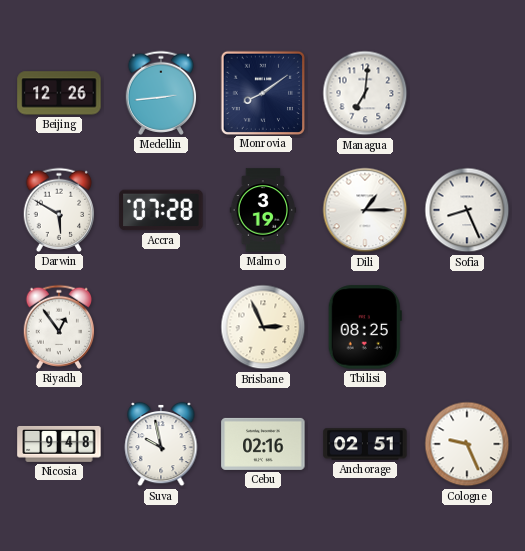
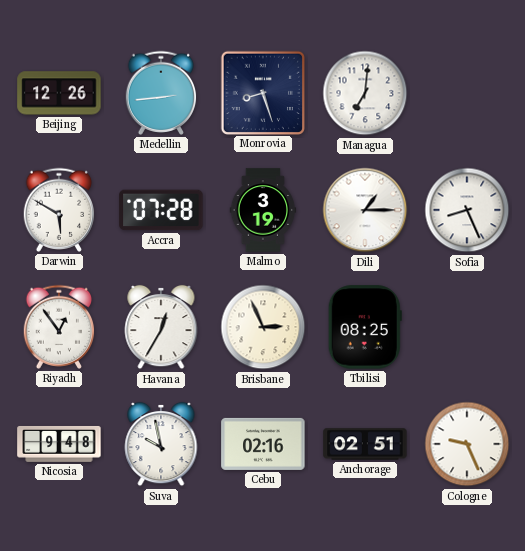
Monrovia: 8:09 -> 8:27 (263, 92)
Havana: none -> 12:35 (161, 327)
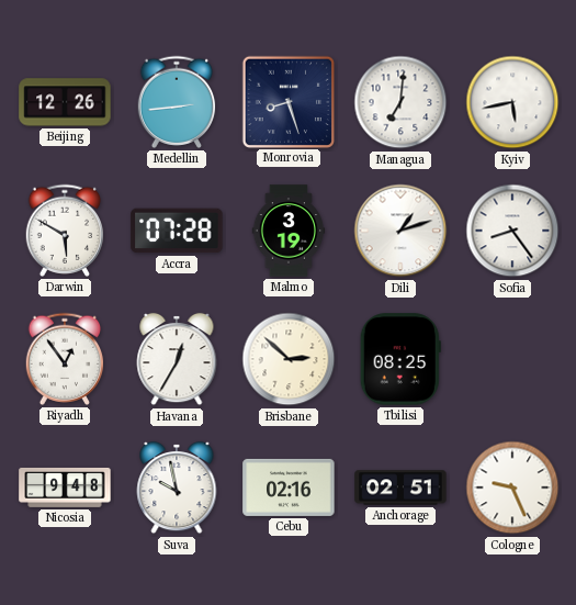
Kyiv: none -> 5:43 (512, 102)
Dili: 1:15 -> 1:12 (400, 231)
Sofia: 8:26 -> 8:24 (512, 231)
Brisbane: 2:56 -> 2:52 (289, 359)
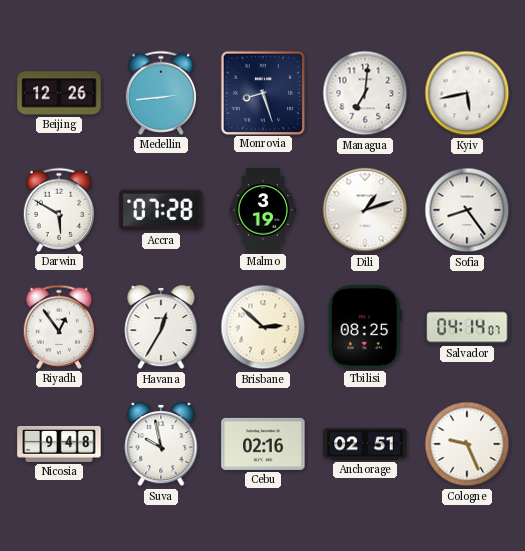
Salvador: none -> 04:14 (467, 327)
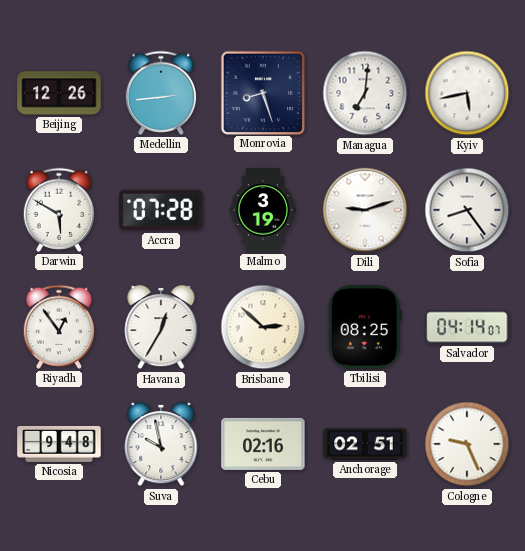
Dili: 1:12 -> 9:12 (365, 210)
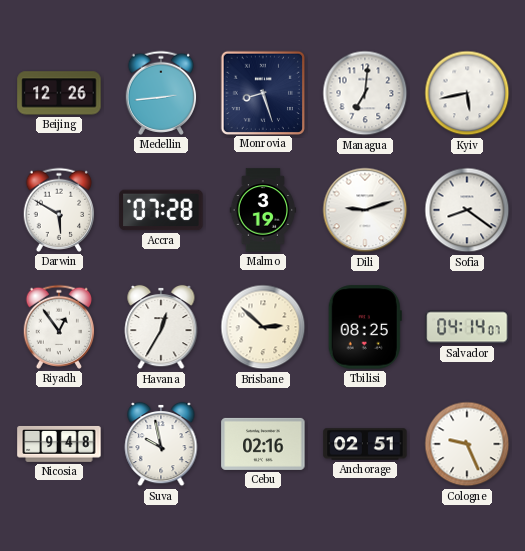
Sofia: 8:24 -> 8:21 (467, 210)
